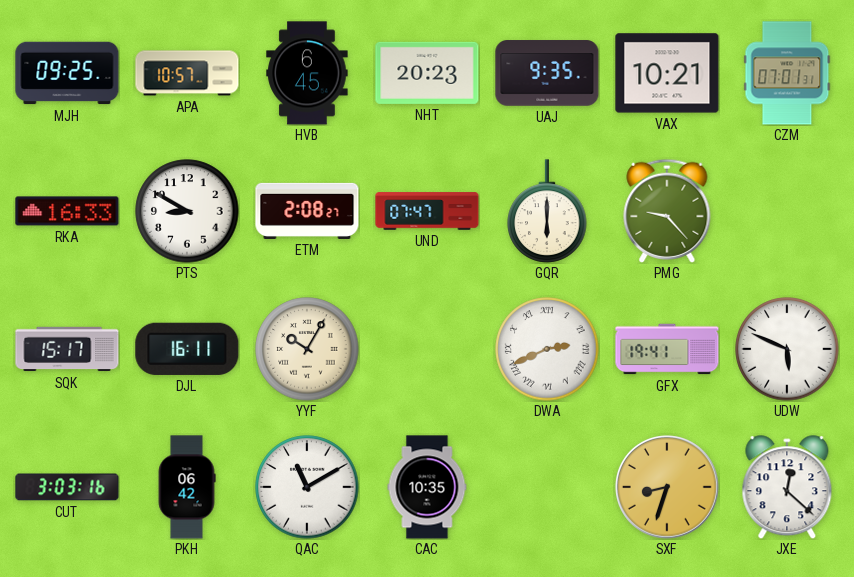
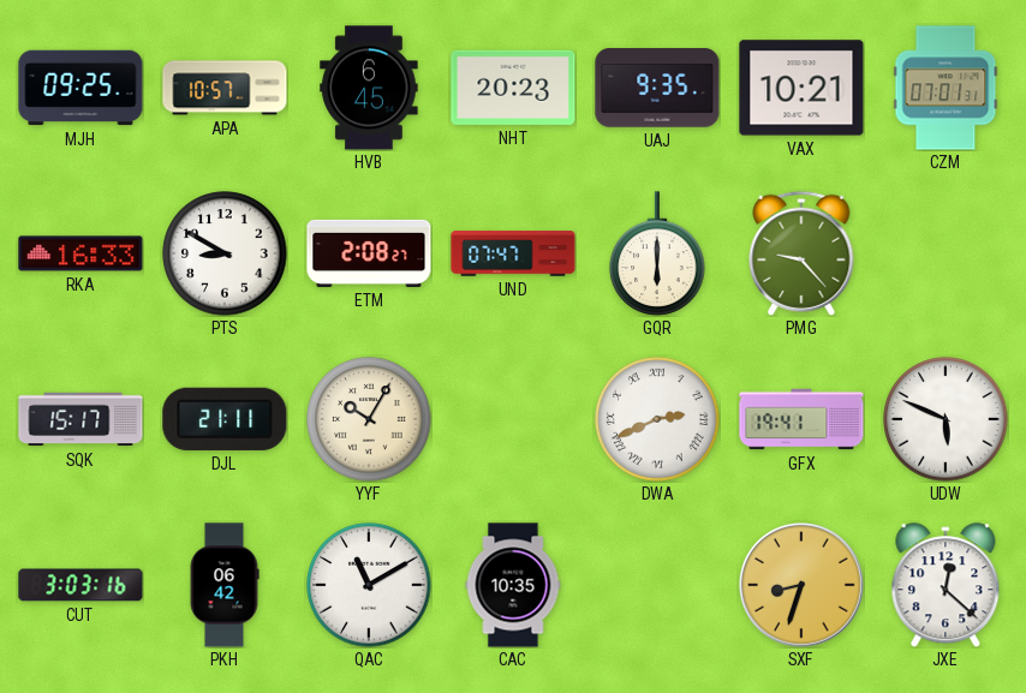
DJL: 16:11 -> 21:11 (225, 419)
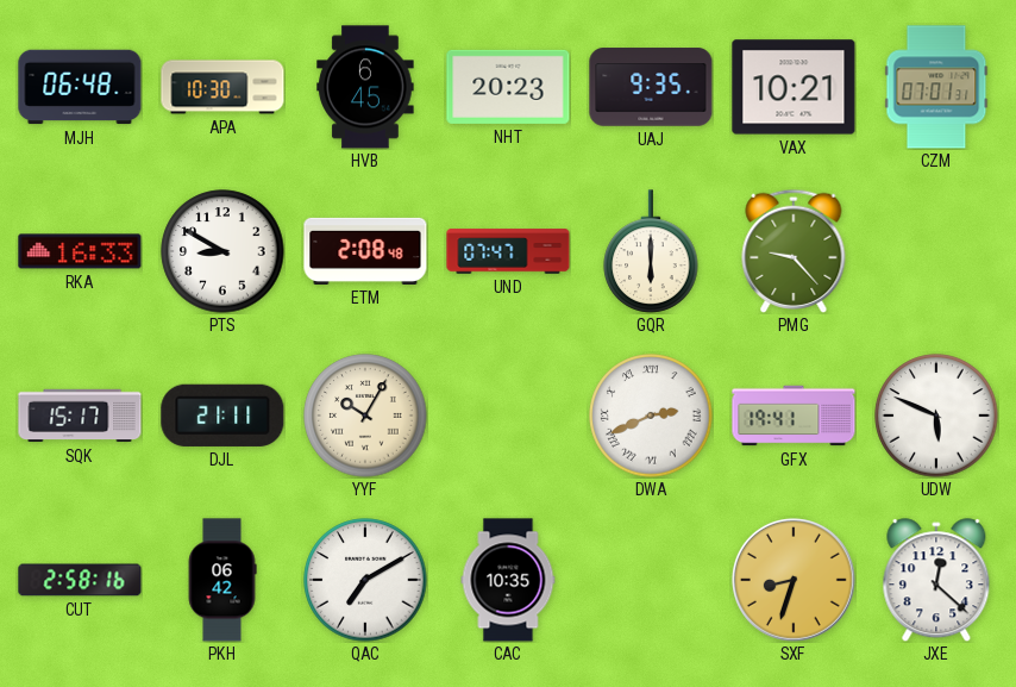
MJH: 09:25 -> 06:48 (80, 87)
APA: 10:57 -> 10:30 (222, 87)
ETM: 2:08:27 -> 2:08:48 (365, 251)
CUT: 3:03 -> 2:58 (80, 580)
QAC: 11:10 -> 7:10 (365, 580)
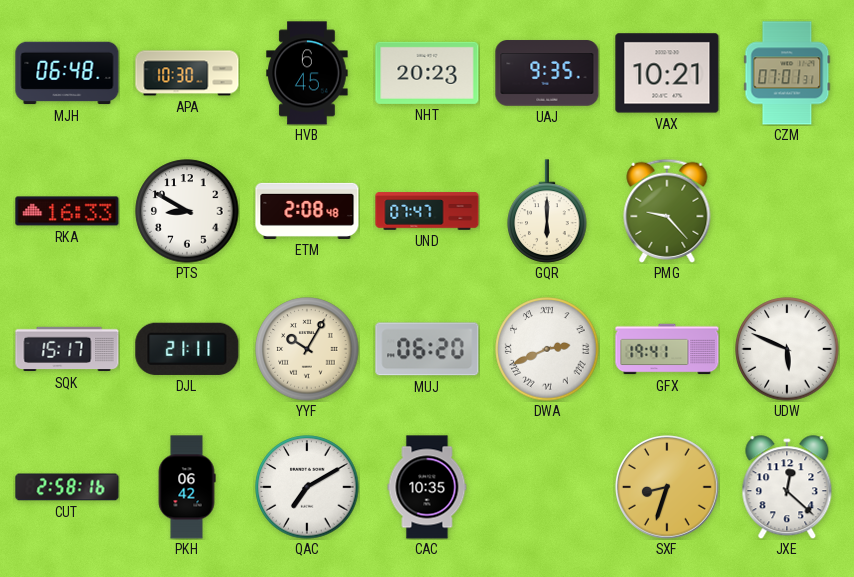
MUJ: none -> 06:20 (427, 349)
